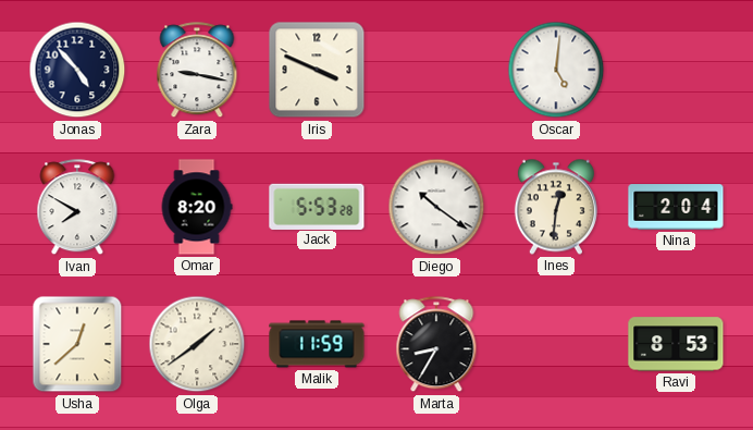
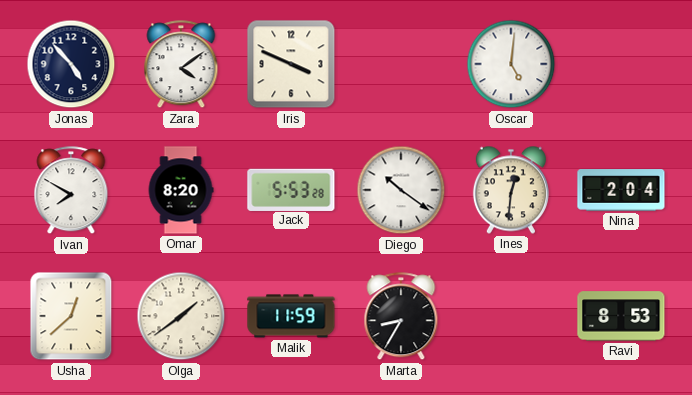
Zara: 9:17 -> 4:09 (181, 65)
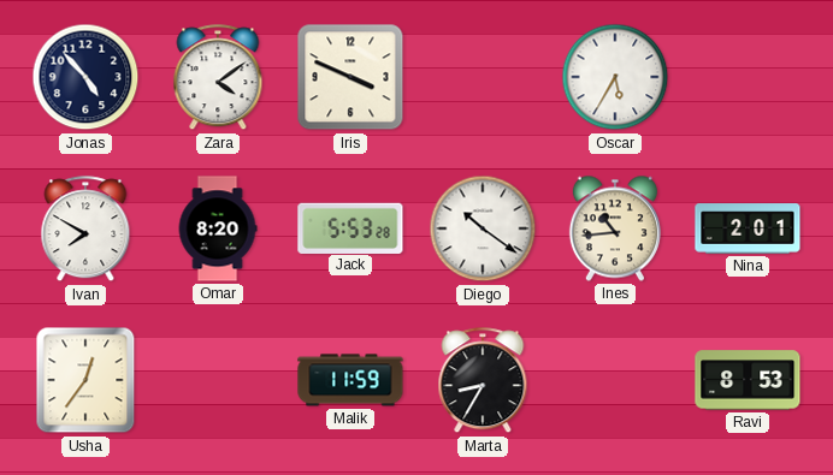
Oscar: 5:01 -> 5:35 (615, 77)
Ines: 12:31 -> 10:44 (615, 228)
Nina: 2:04 -> 2:01 (748, 228)
Usha: 12:38 -> 12:36 (85, 380)
Olga: 1:39 -> none (181, 316)
